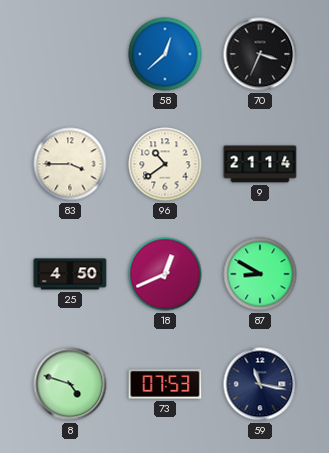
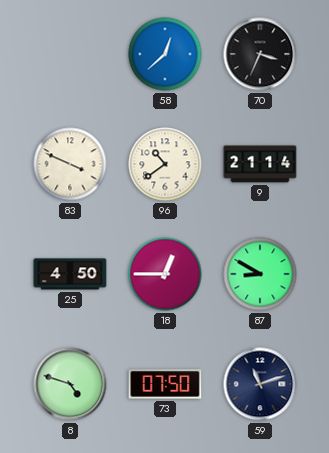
83: 3:45 -> 3:49 (70, 164)
18: 12:41 -> 12:45 (165, 274)
73: 07:53 -> 07:50 (165, 384)
59: 11:17 -> 11:12 (260, 384)
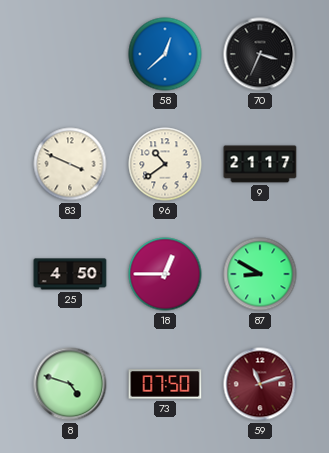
9: 21:14 -> 21:17 (260, 164)
59 dial: navy -> burgundy (260, 384)
